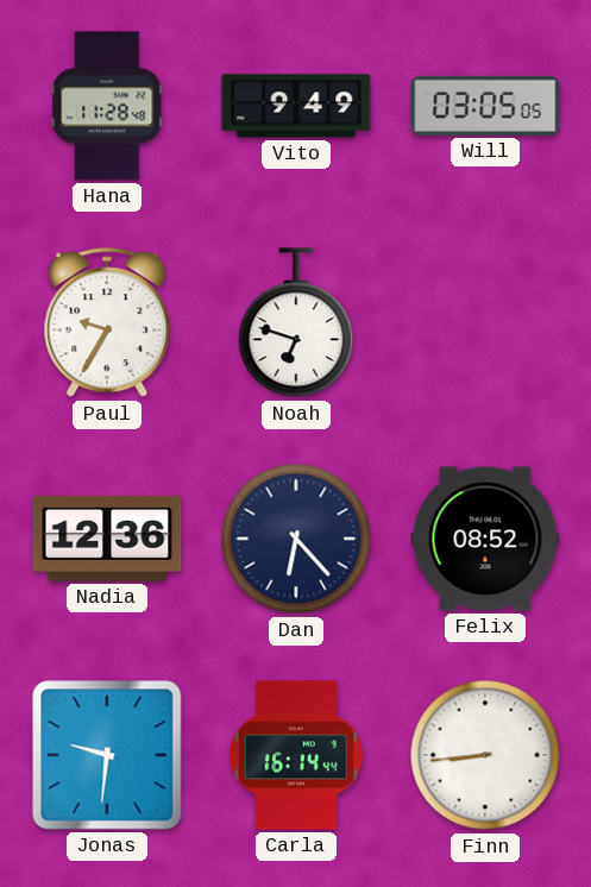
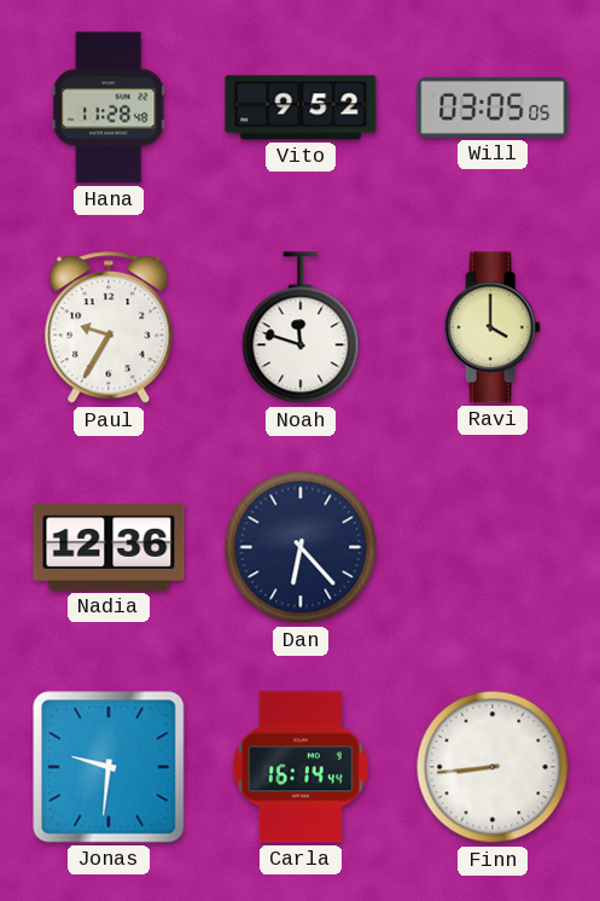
Vito: 9:49 -> 9:52 (301, 107)
Noah: 6:48 -> 11:48 (301, 329)
Ravi: none -> 4:00 (493, 327)
Felix: 08:52 -> none (485, 539)
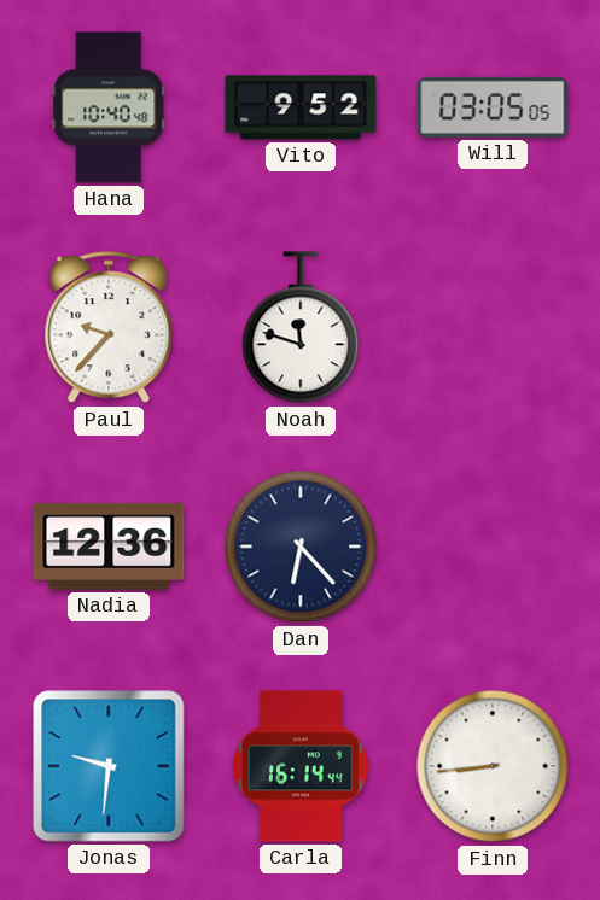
Hana: 11:28 -> 10:40 (109, 107)
Paul: 9:35 -> 9:37 (109, 328)
Ravi: 4:00 -> none (493, 327)
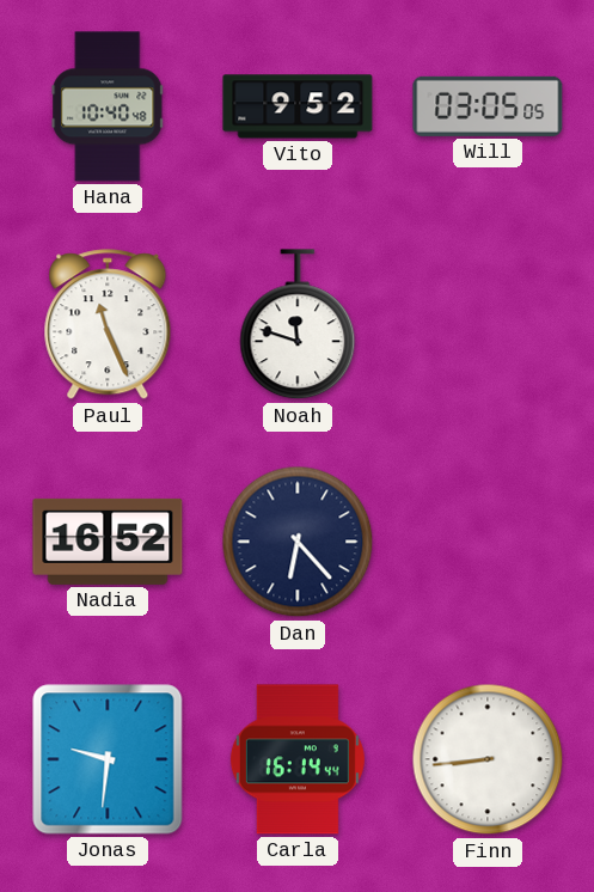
Paul: 9:37 -> 11:26 (108, 325)
Nadia: 12:36 -> 16:52 (108, 542)
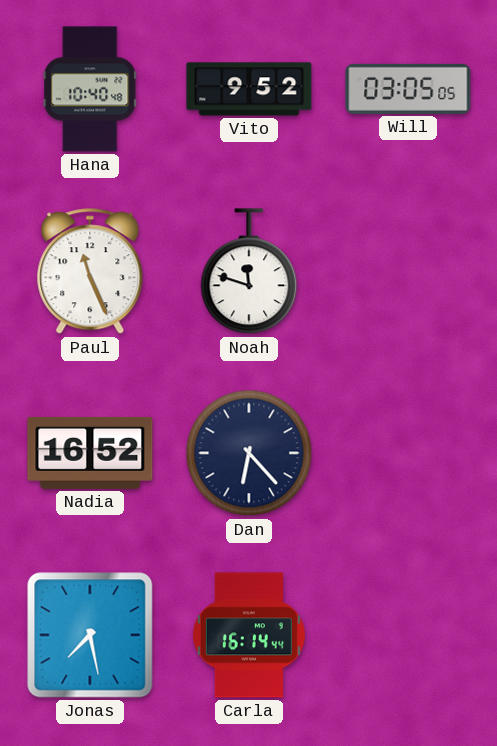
Jonas: 9:31 -> 7:28 (90, 635)
Finn: 8:44 -> none (488, 759)
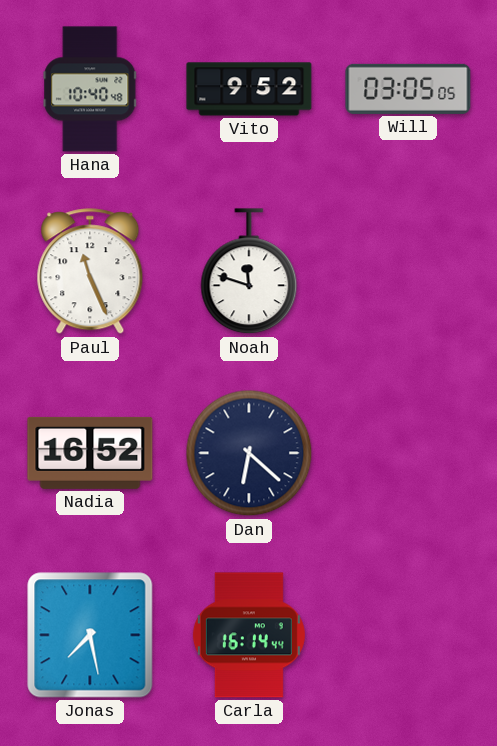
Dan: 6:23 -> 6:22 (249, 453)
